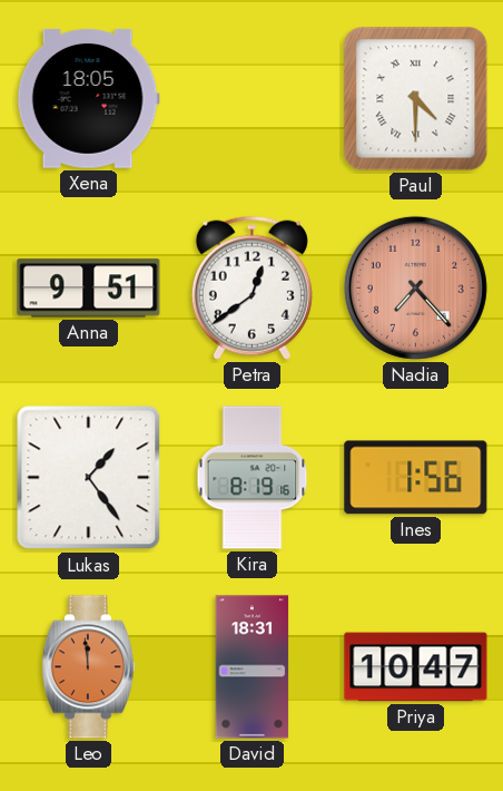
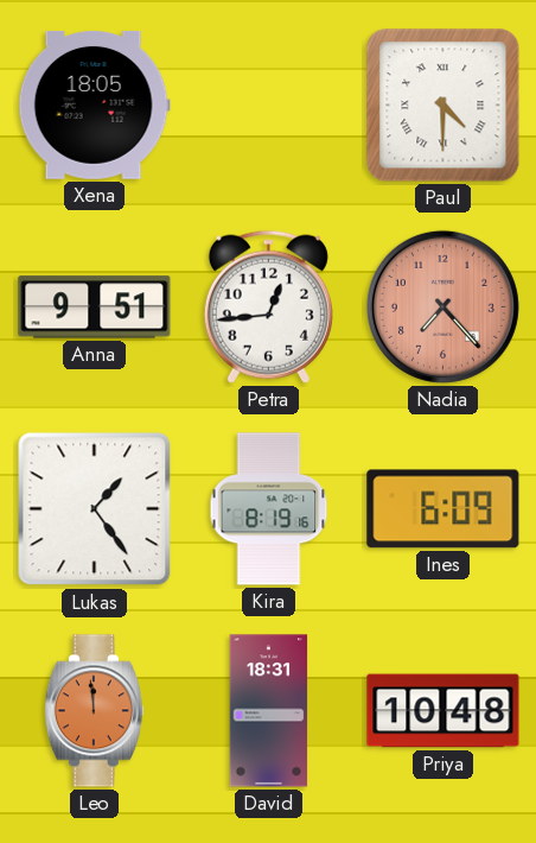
Petra: 12:39 -> 12:44 (268, 306)
Ines: 1:56 -> 6:09 (444, 509)
Priya: 10:47 -> 10:48 (444, 711)
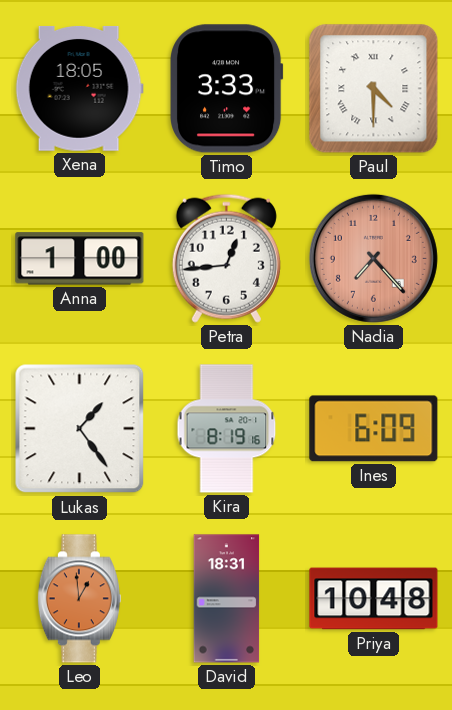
Timo: none -> 3:33 (227, 89)
Anna: 9:51 -> 1:00 (80, 259)
Leo: 11:59 -> 12:59 (79, 599)
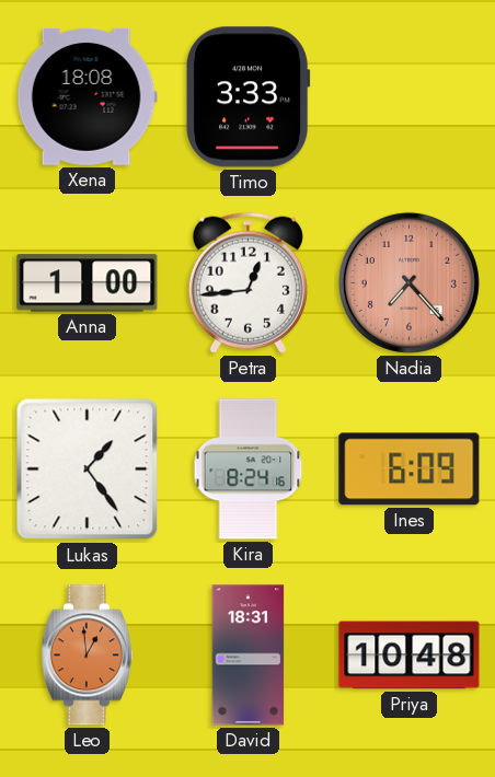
Xena: 18:05 -> 18:08 (87, 97)
Paul: 4:30 -> none (374, 89)
Kira: 8:19 -> 8:24 (249, 469)
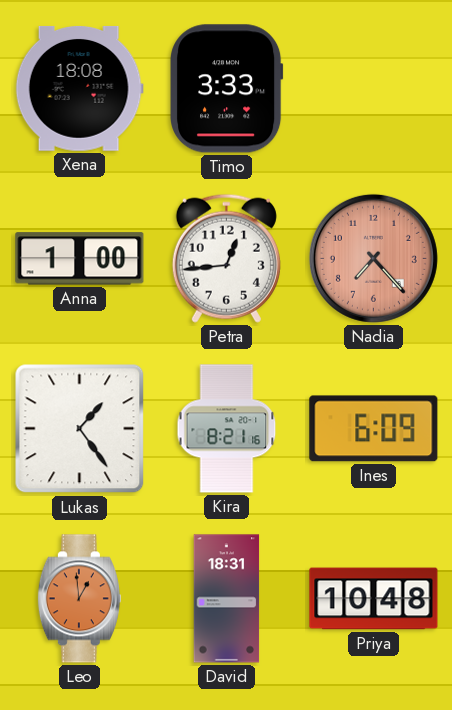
Kira: 8:24 -> 8:21 (227, 429)
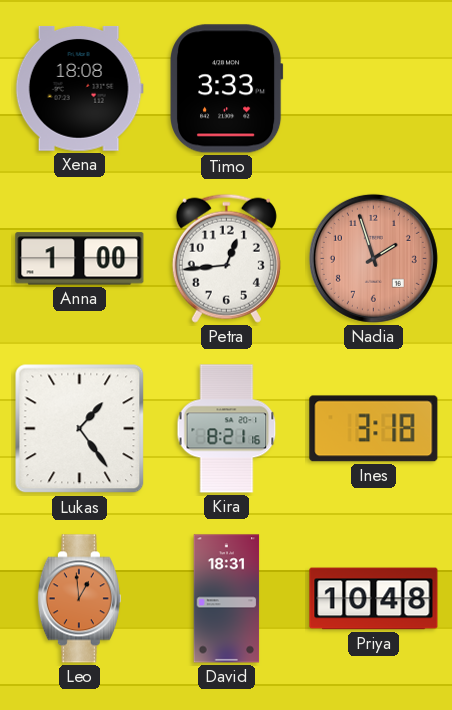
Nadia: 7:23 -> 1:57 (373, 258)
Ines: 6:09 -> 3:18 (374, 429)
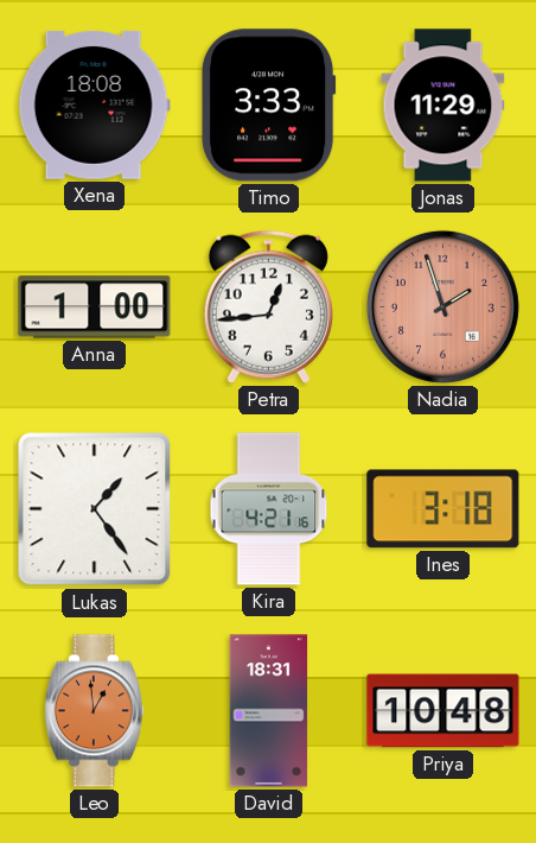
Jonas: none -> 11:29 (444, 106)
Kira: 8:21 -> 4:21 (269, 509)
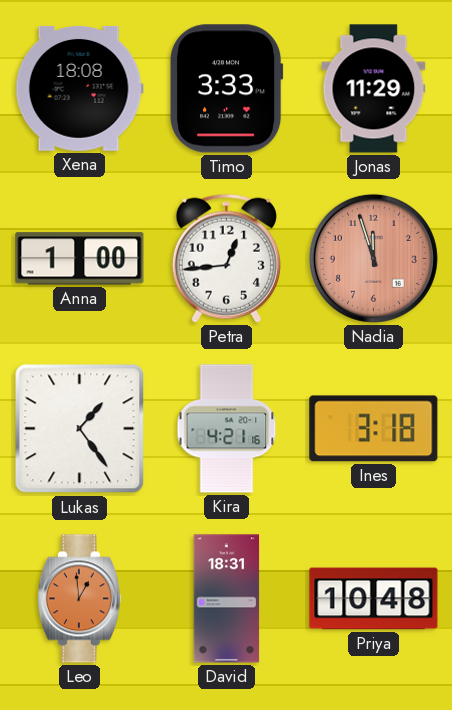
Nadia: 1:57 -> 11:57 (373, 258)
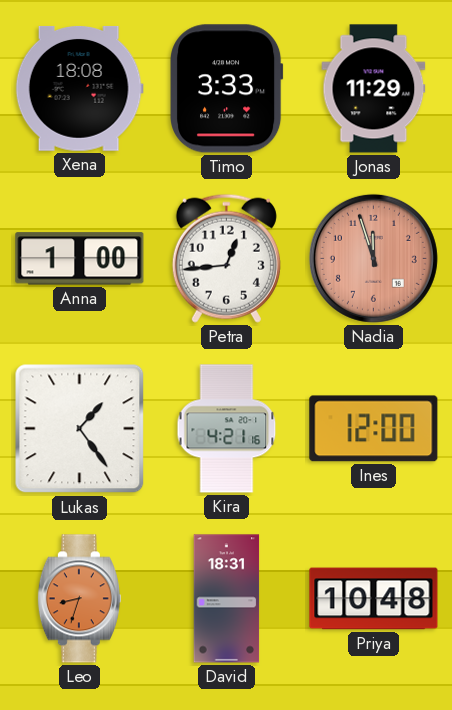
Ines: 3:18 -> 12:00 (374, 429)
Leo: 12:59 -> 8:33 (79, 599)
